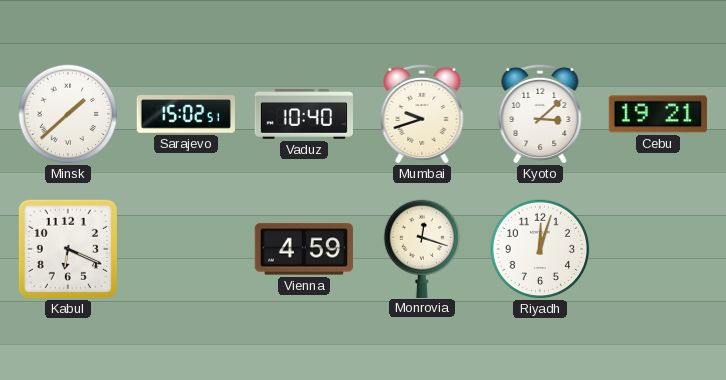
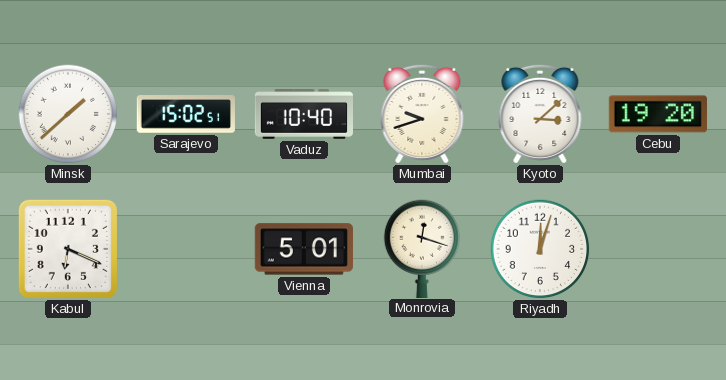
Cebu: 19:21 -> 19:20 (658, 114)
Vienna: 4:59 -> 5:01 (304, 249)
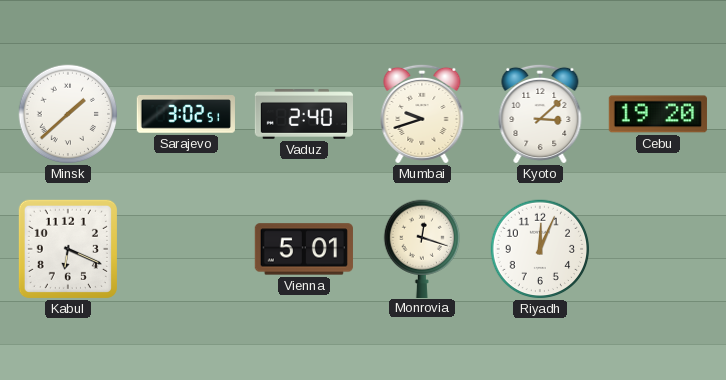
Sarajevo: 15:02 -> 3:02 (186, 114)
Vaduz: 10:40 -> 2:40 (303, 115)
Riyadh: 12:03 -> 12:04 (540, 249)
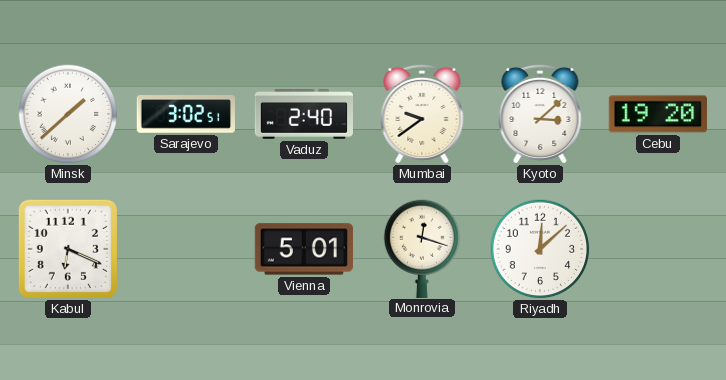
Mumbai: 9:42 -> 9:39 (422, 114)
Riyadh: 12:04 -> 12:08 (540, 249)
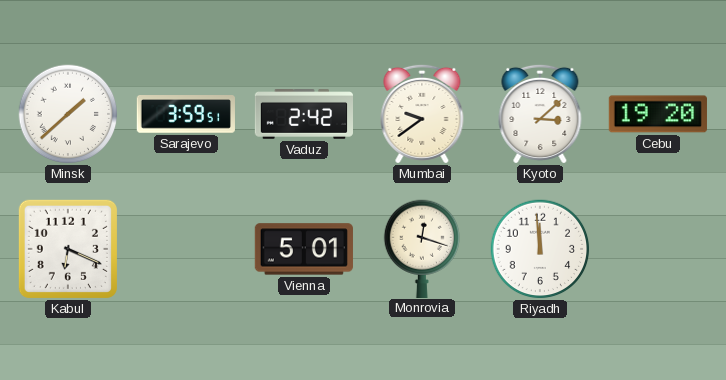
Sarajevo: 3:02 -> 3:59 (186, 114)
Vaduz: 2:40 -> 2:42 (303, 115)
Riyadh: 12:08 -> 11:59 (540, 249)
